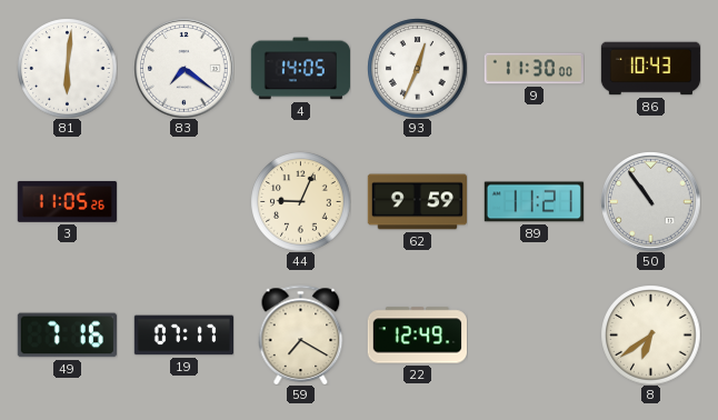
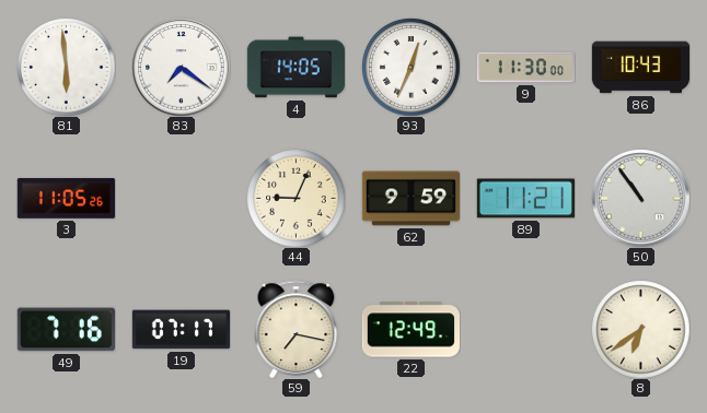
81: 6:01 -> 5:59 (66, 67)
59: 7:20 -> 7:17 (297, 329)
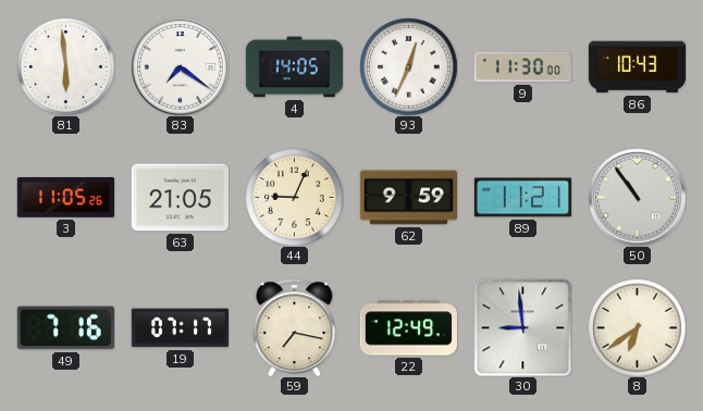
63: none -> 21:05 (180, 198)
30: none -> 8:59 (522, 327)
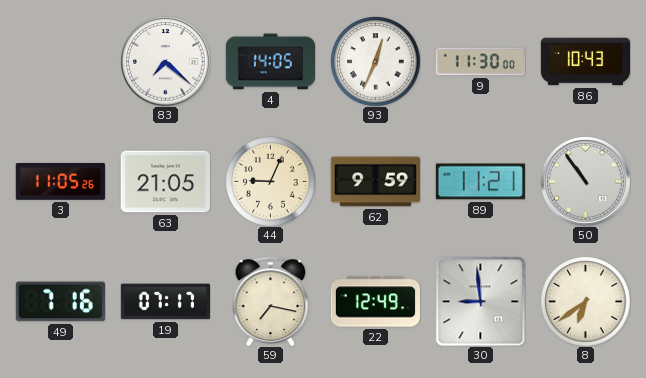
81: 5:59 -> none (65, 66)
83: 7:21 -> 7:22 (165, 61)
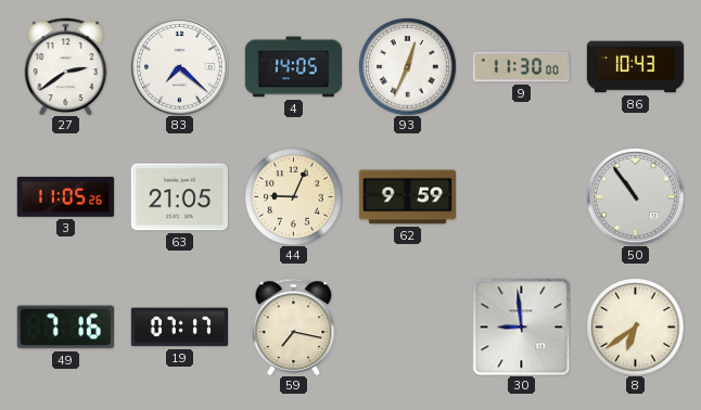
27: none -> 2:39 (66, 66)
89: 11:21 -> none (480, 182)
22: 12:49 -> none (375, 302)
